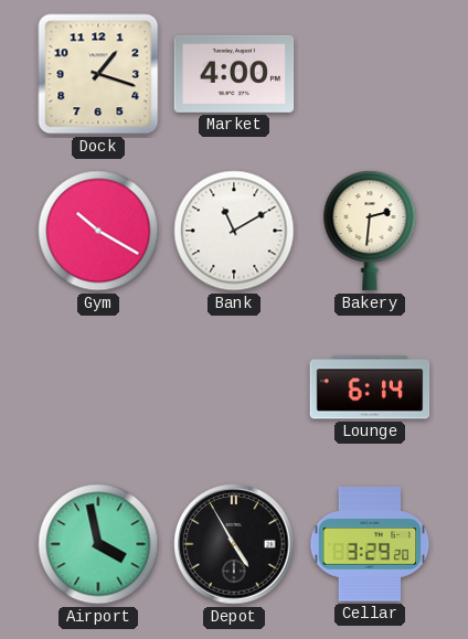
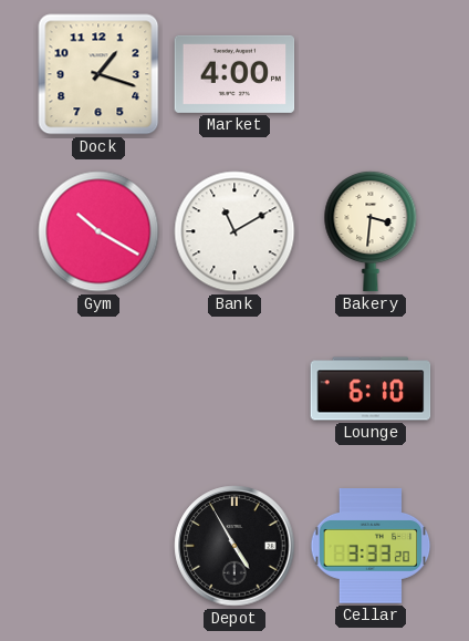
Bakery: 2:31 -> 3:31 (371, 231)
Lounge: 6:14 -> 6:10 (371, 389)
Airport: 3:58 -> none (98, 544)
Cellar: 3:29 -> 3:33 (371, 547)
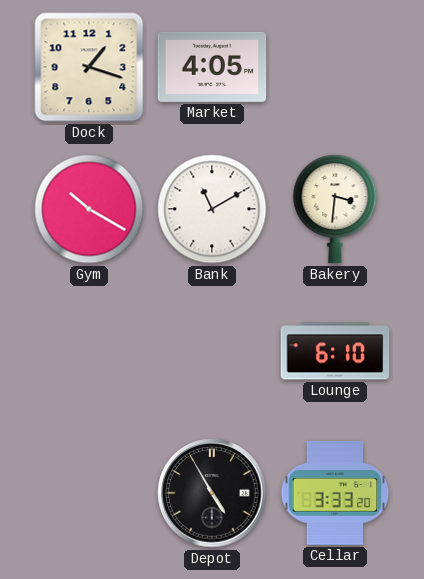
Market: 4:00 -> 4:05 (212, 67)
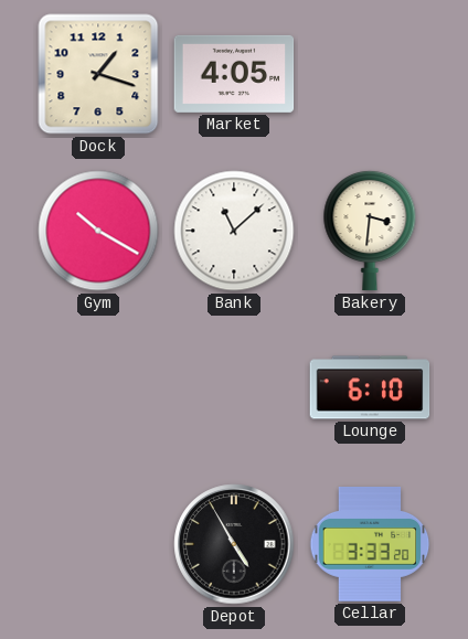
Bank: 11:10 -> 11:08 (234, 231)
